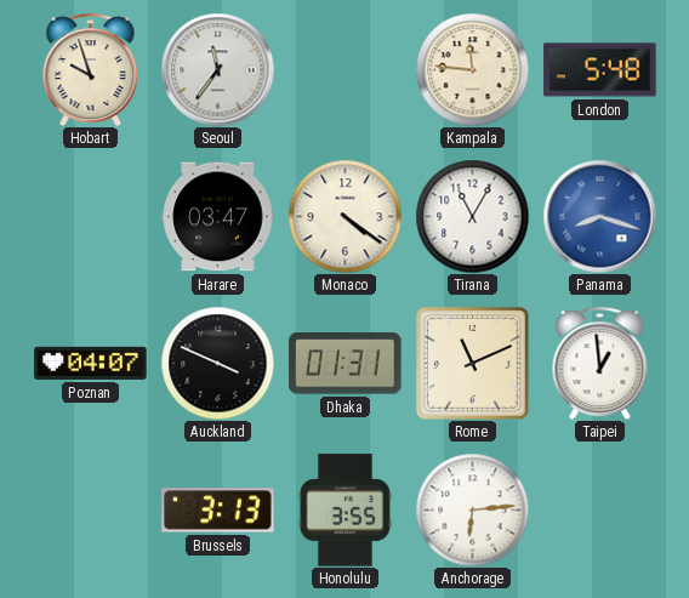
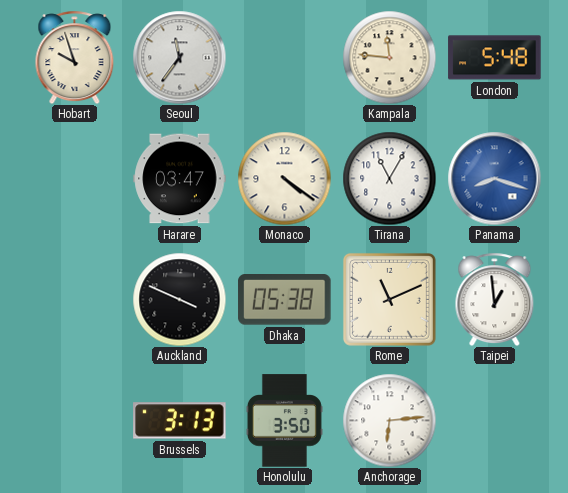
Poznan: 04:07 -> none (91, 363)
Dhaka: 01:31 -> 05:38 (285, 300)
Honolulu: 3:55 -> 3:50 (284, 421)
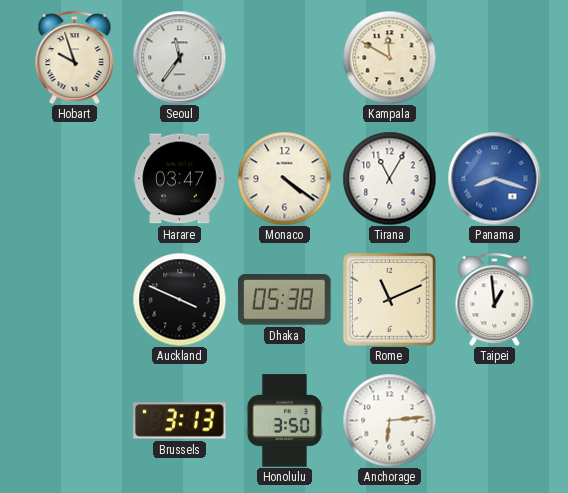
Kampala: 11:46 -> 11:50 (389, 57)
London: 5:48 -> none (495, 58)
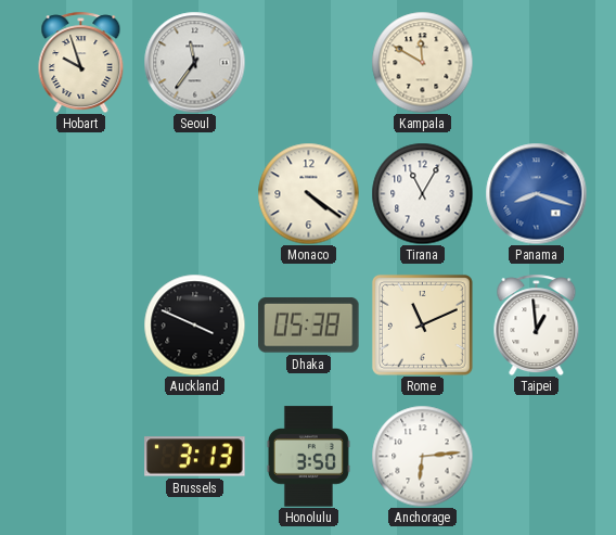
Harare: 03:47 -> none (180, 179)
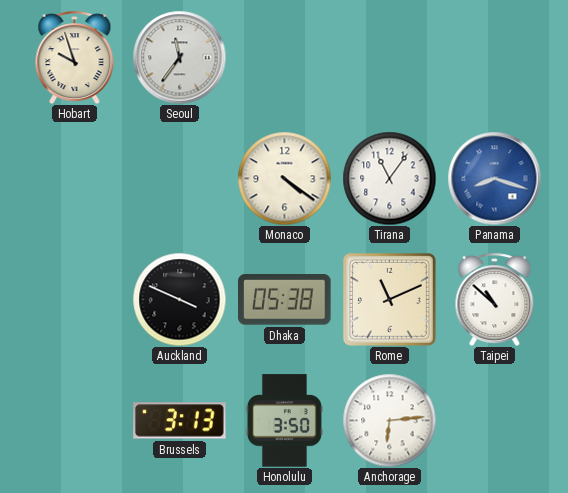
Kampala: 11:50 -> none (422, 62)
Tirana: 11:05 -> 11:06 (389, 178)
Taipei: 12:59 -> 10:52 (495, 299)
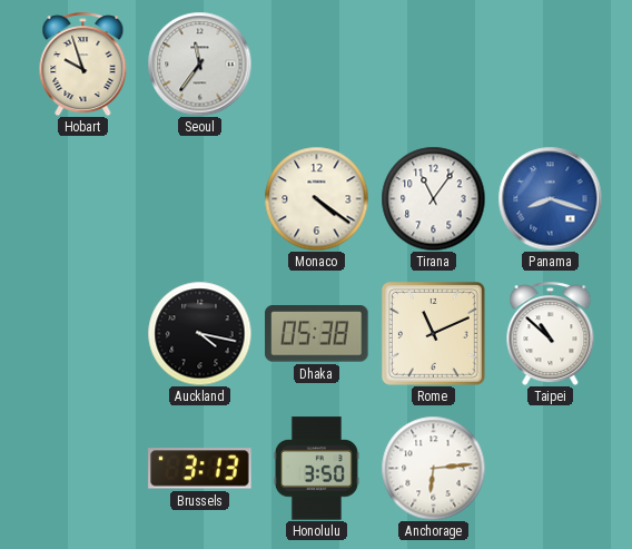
Auckland: 3:49 -> 4:17 (199, 333)
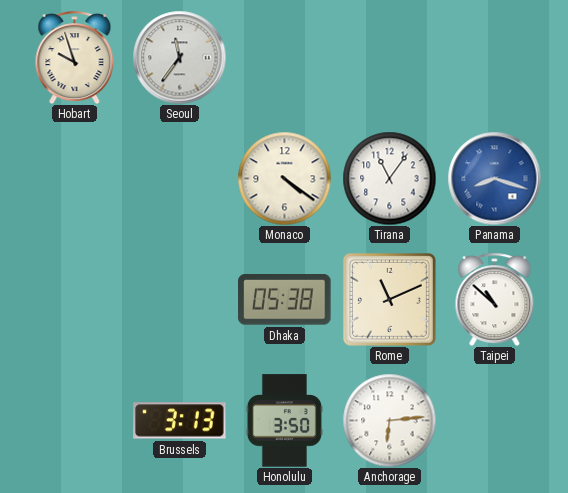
Auckland: 4:17 -> none (199, 333)
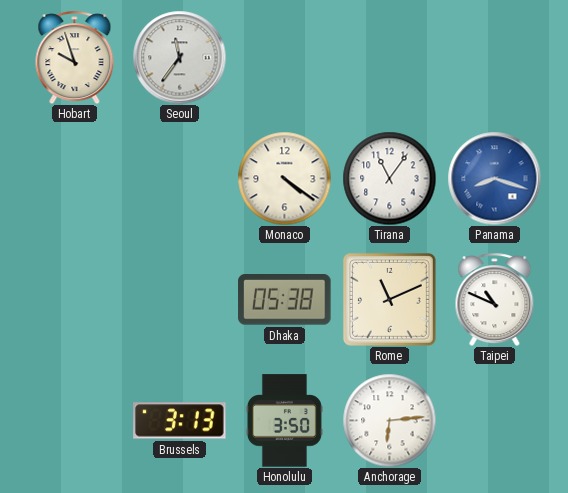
Taipei: 10:52 -> 10:49 (495, 299)
